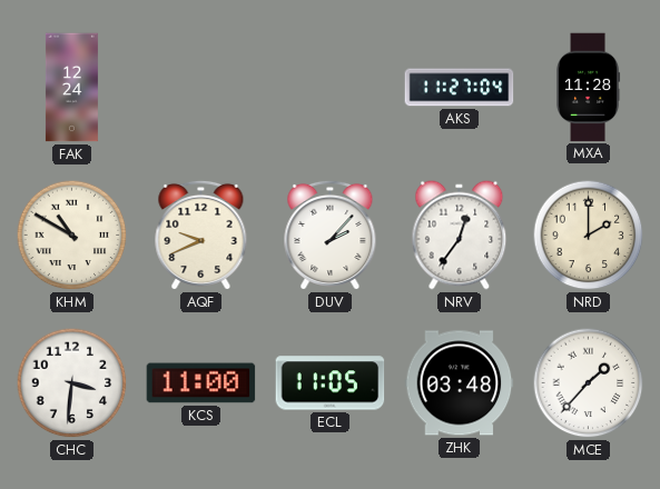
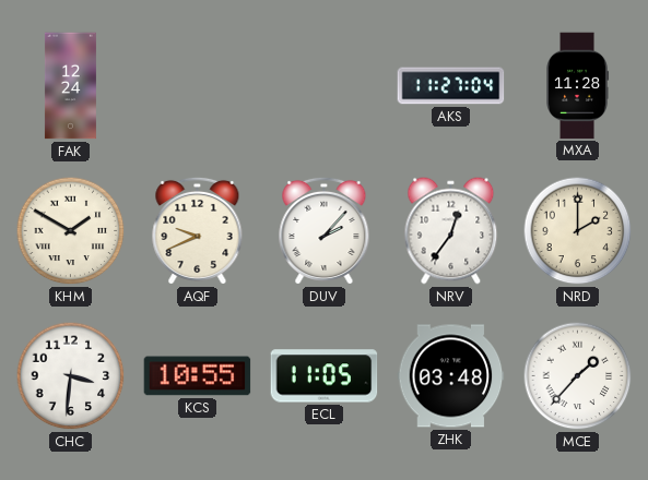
KHM: 10:50 -> 1:50 (71, 231)
KCS: 11:00 -> 10:55 (198, 376)
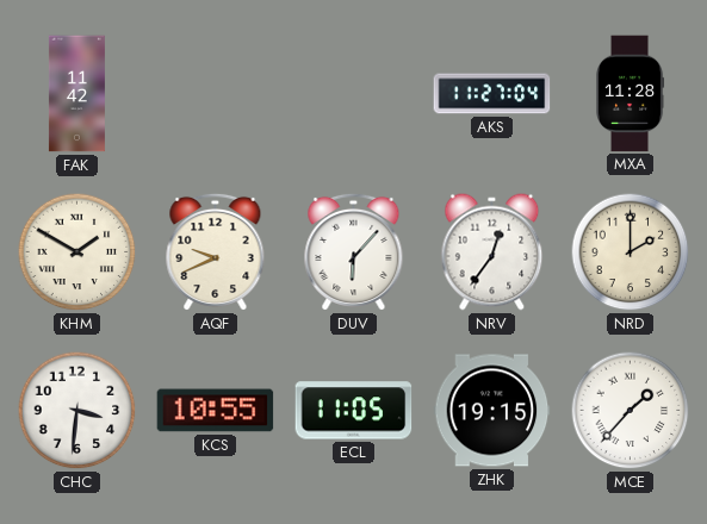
FAK: 12:24 -> 11:42 (76, 94)
DUV: 2:07 -> 6:07 (354, 251)
ZHK: 03:48 -> 19:15 (492, 411)
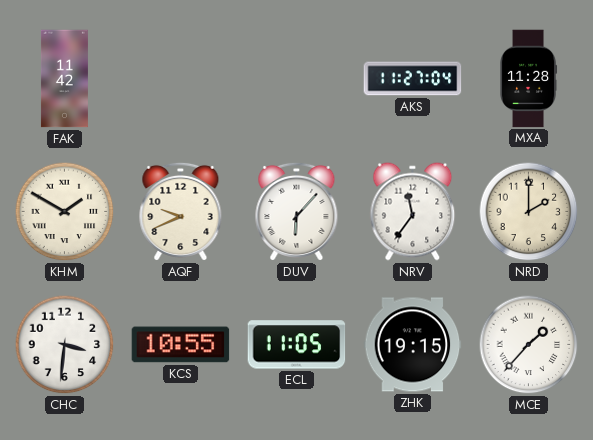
NRV: 12:36 -> 11:36 (413, 212)
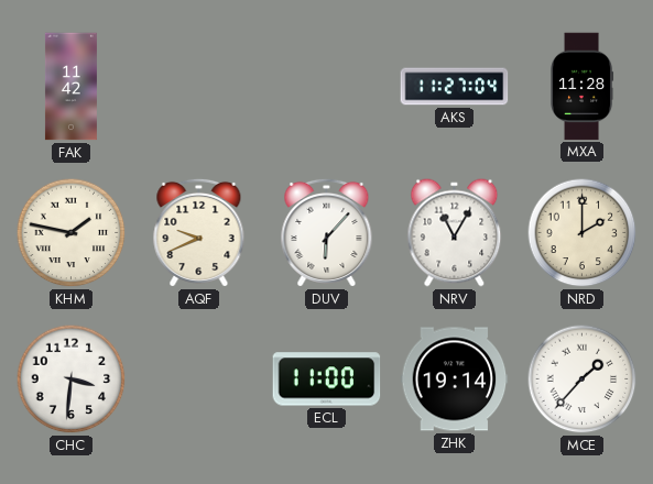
KHM: 1:50 -> 1:47 (72, 233)
NRV: 11:36 -> 11:05 (455, 233)
KCS: 10:55 -> none (181, 345)
ECL: 11:05 -> 11:00 (327, 380)
ZHK: 19:15 -> 19:14 (455, 380)
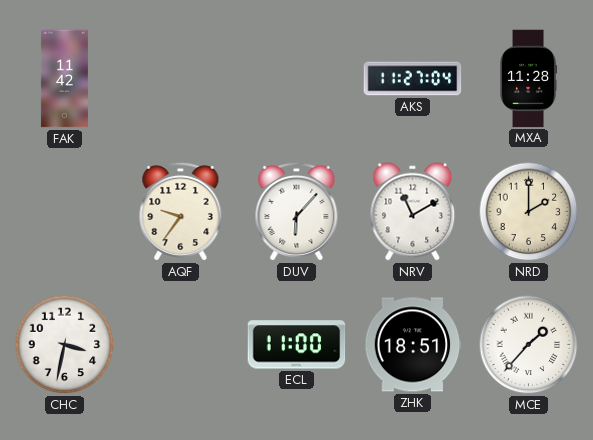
KHM: 1:47 -> none (72, 233)
AQF: 9:41 -> 9:36 (181, 211)
NRV: 11:05 -> 11:10 (413, 212)
CHC: 3:31 -> 3:32 (65, 345)
ZHK: 19:14 -> 18:51 (413, 345)
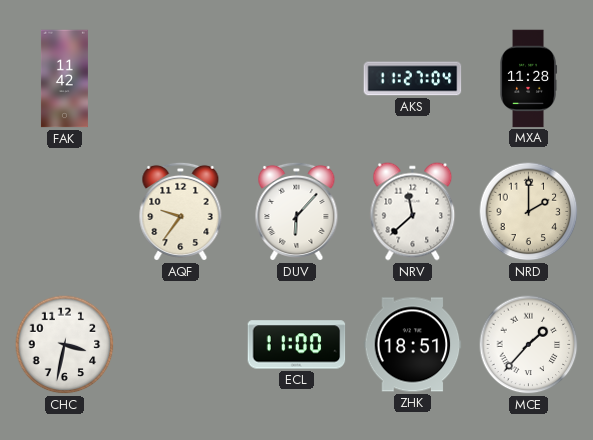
NRV: 11:10 -> 11:38 (413, 212)
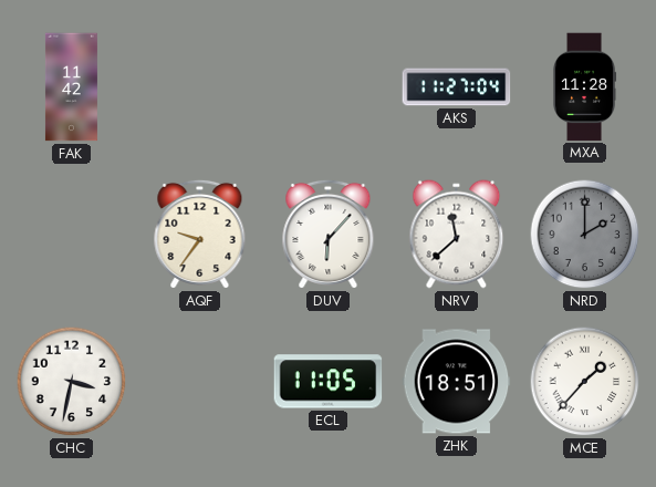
NRD dial: cream -> grey (585, 235)
ECL: 11:00 -> 11:05 (329, 382)
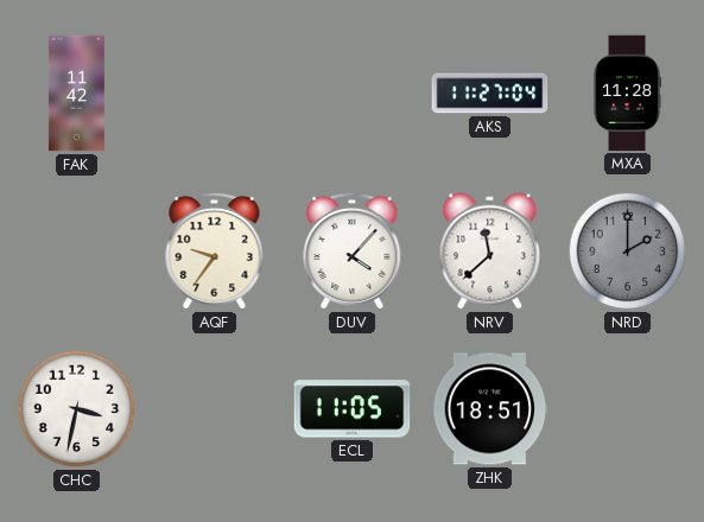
DUV: 6:07 -> 4:07 (353, 250)
MCE: 1:37 -> none (585, 382)
